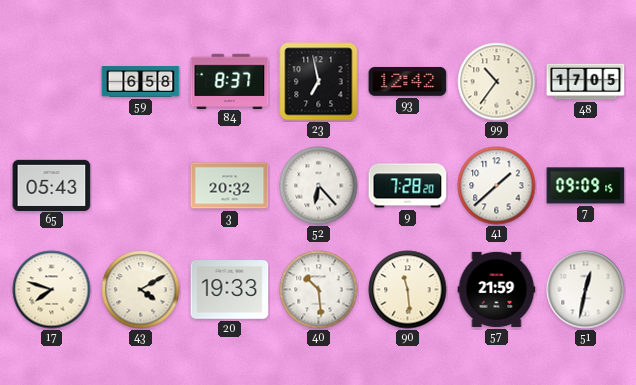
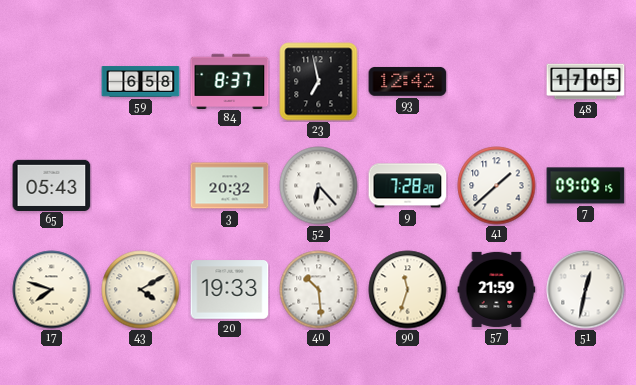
99: 10:36 -> none (497, 82)
90: 11:29 -> 11:33 (408, 290)
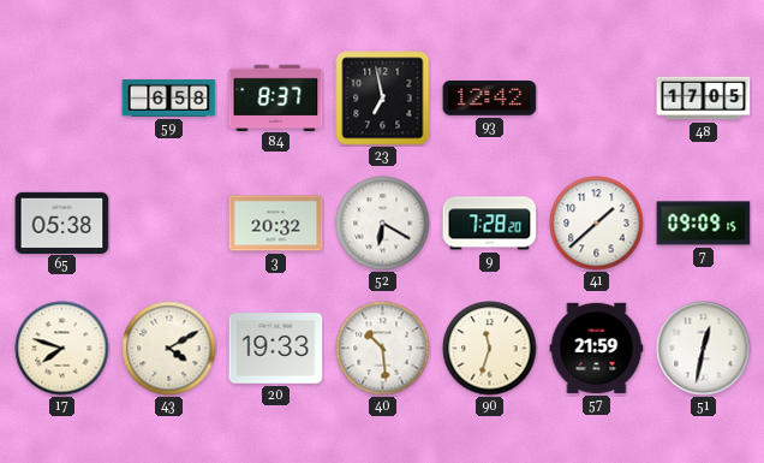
65: 05:43 -> 05:38 (62, 222)
52: 6:23 -> 6:20 (383, 224)
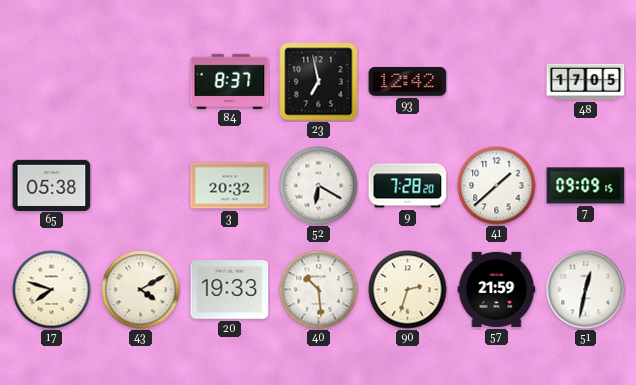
59: 6:58 -> none (169, 99)
90: 11:33 -> 2:33 (408, 290)
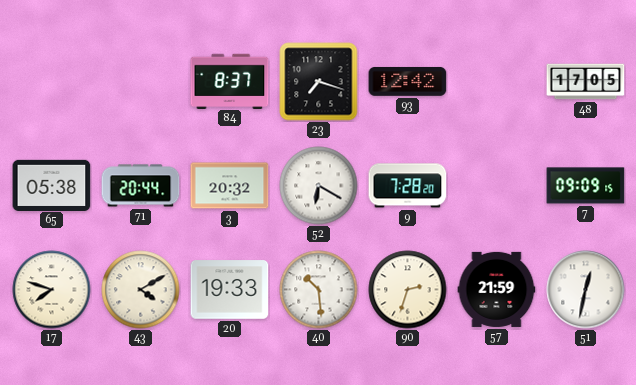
23: 6:58 -> 7:18 (319, 82)
71: none -> 20:44 (141, 186)
41: 1:38 -> none (497, 186)
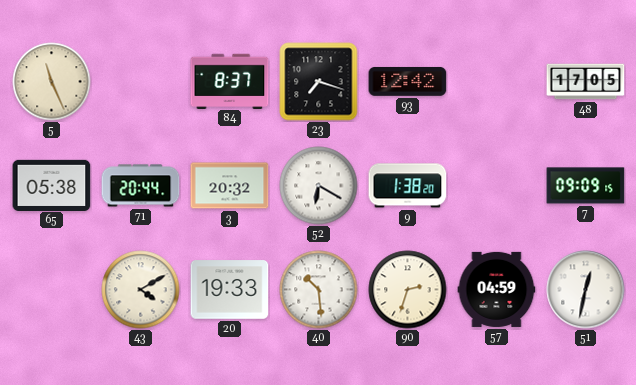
5: none -> 11:26 (52, 82)
9: 7:28 -> 1:38 (408, 186)
17: 7:48 -> none (52, 290)
57: 21:59 -> 04:59 (497, 289)
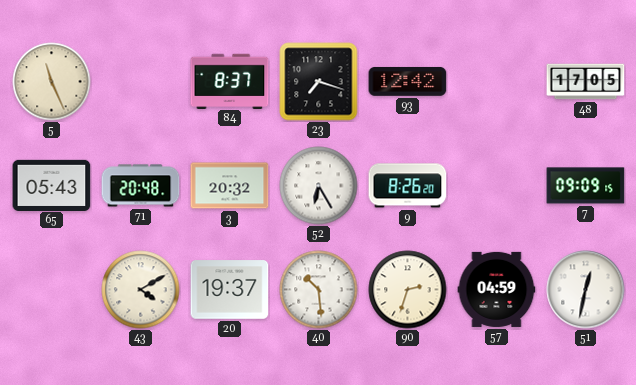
65: 05:38 -> 05:43 (52, 185)
71: 20:44 -> 20:48 (141, 186)
52: 6:20 -> 6:25 (319, 186)
9: 1:38 -> 8:26 (408, 186)
20: 19:33 -> 19:37 (230, 290)
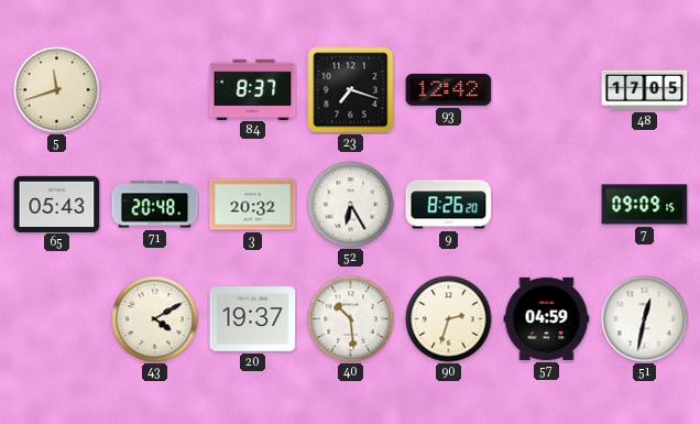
5: 11:26 -> 11:42 (57, 90)
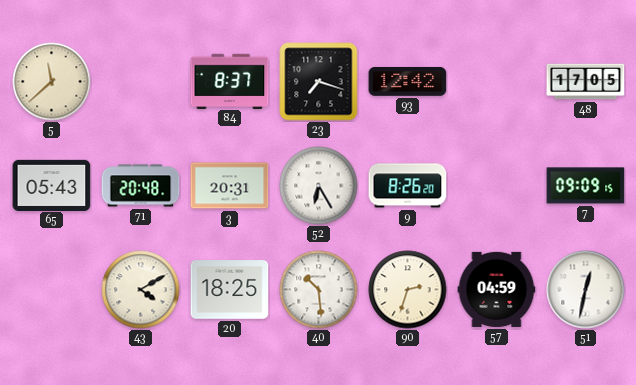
5: 11:42 -> 11:38 (52, 82)
3: 20:32 -> 20:31 (230, 186)
20: 19:37 -> 18:25 (230, 290)
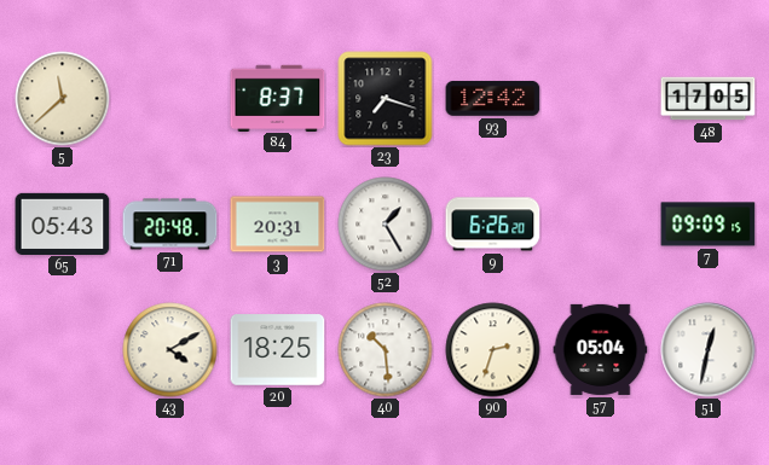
52: 6:25 -> 1:25 (386, 225)
9: 8:26 -> 6:26 (493, 225)
57: 04:59 -> 05:04 (601, 349)
